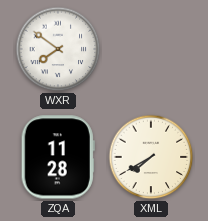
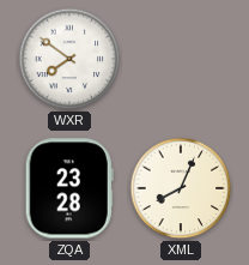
ZQA: 11:28 -> 23:28 (69, 188)
XML: 7:40 -> 8:04 (181, 188)
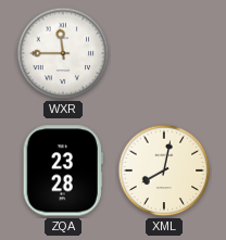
WXR: 7:51 -> 11:45 (63, 53)
XML: 8:04 -> 8:02 (164, 170)
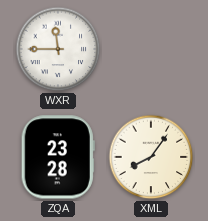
XML: 8:02 -> 8:06 (151, 157)
